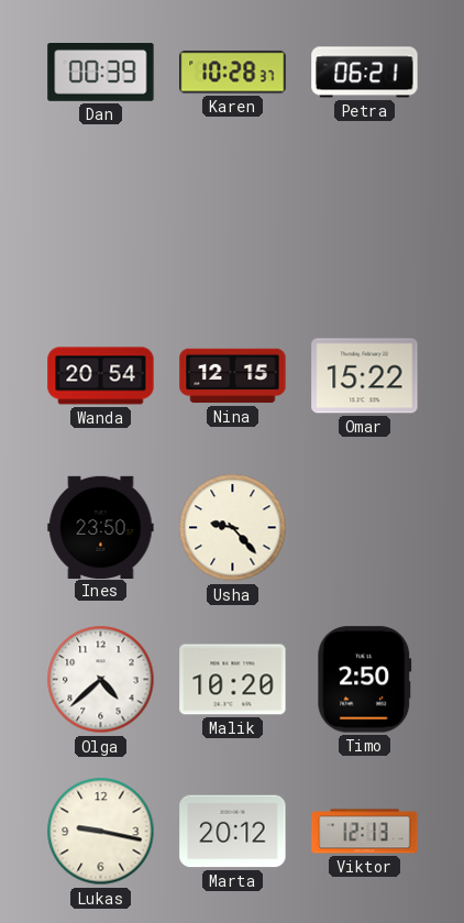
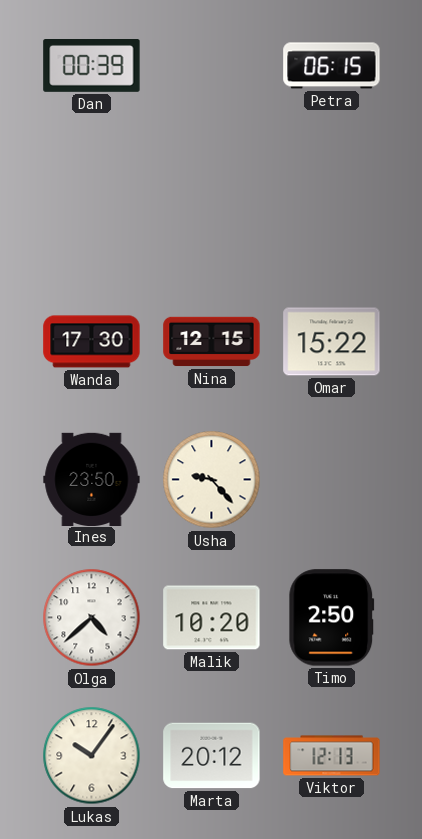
Karen: 10:28 -> none (233, 73)
Petra: 06:21 -> 06:15 (332, 66)
Wanda: 20:54 -> 17:30 (92, 342)
Lukas: 9:17 -> 10:06 (92, 756)
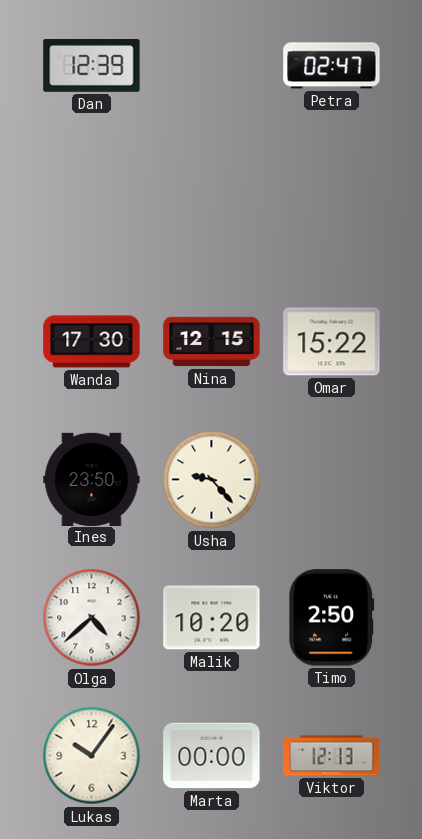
Dan: 00:39 -> 12:39 (92, 66)
Petra: 06:15 -> 02:47 (332, 66)
Marta: 20:12 -> 00:00 (212, 756)
